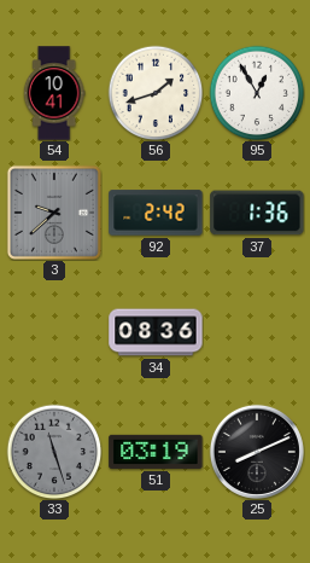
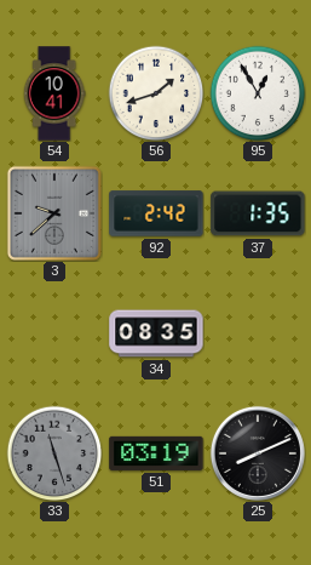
37: 1:36 -> 1:35 (258, 213)
34: 08:36 -> 08:35 (156, 333)
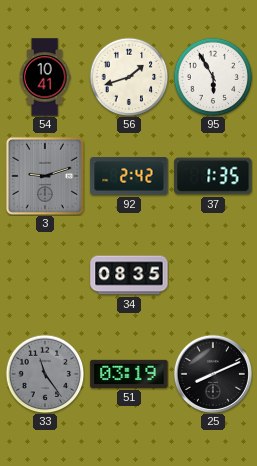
95: 12:55 -> 5:55 (213, 77)
3: 9:38 -> 9:12 (45, 176)
33: 11:27 -> 11:24 (45, 374)
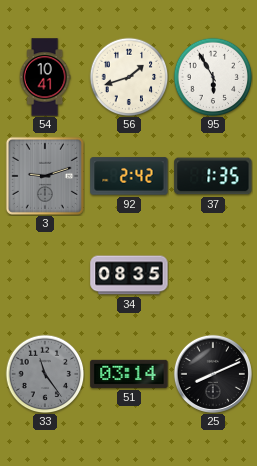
51: 03:19 -> 03:14 (129, 374)
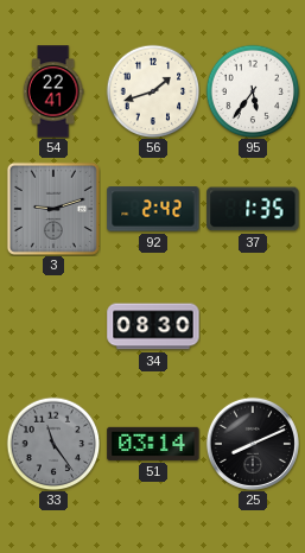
54: 10:41 -> 22:41 (53, 91)
95: 5:55 -> 5:36 (253, 91)
34: 08:35 -> 08:30 (153, 326)
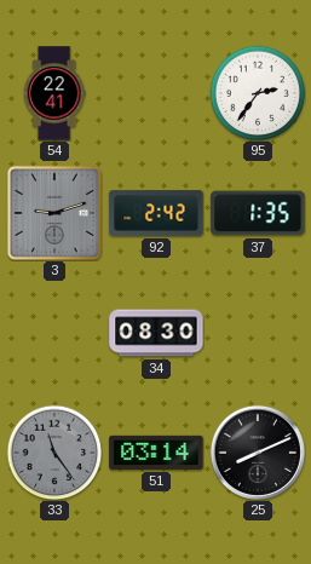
56: 1:42 -> none (153, 91)
95: 5:36 -> 2:36 (258, 93)
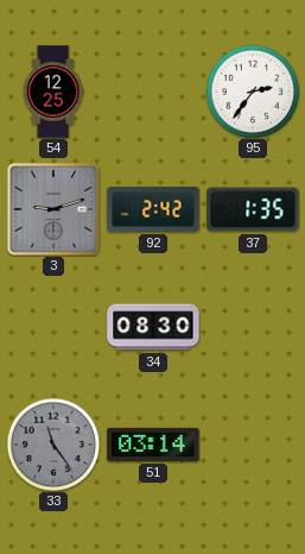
54: 22:41 -> 12:25 (53, 92)
25: 8:11 -> none (258, 453)
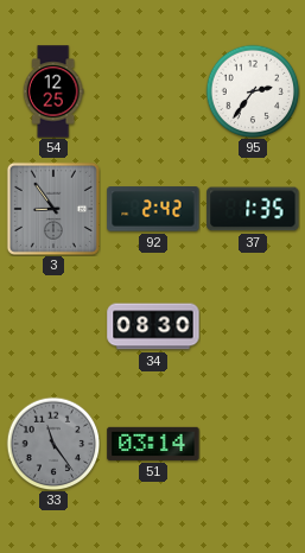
3: 9:12 -> 8:54 (53, 209)
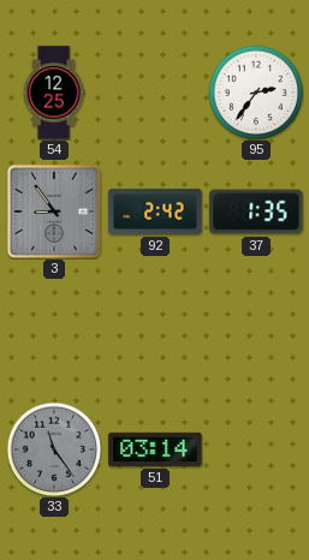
34: 08:30 -> none (153, 326)
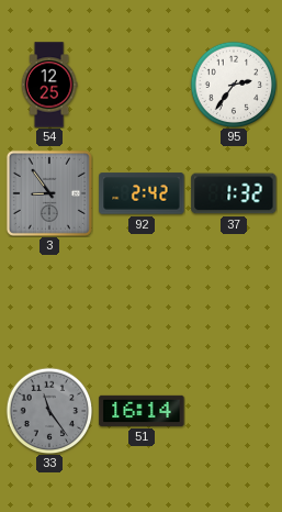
37: 1:35 -> 1:32 (234, 193)
51: 03:14 -> 16:14 (142, 411)
